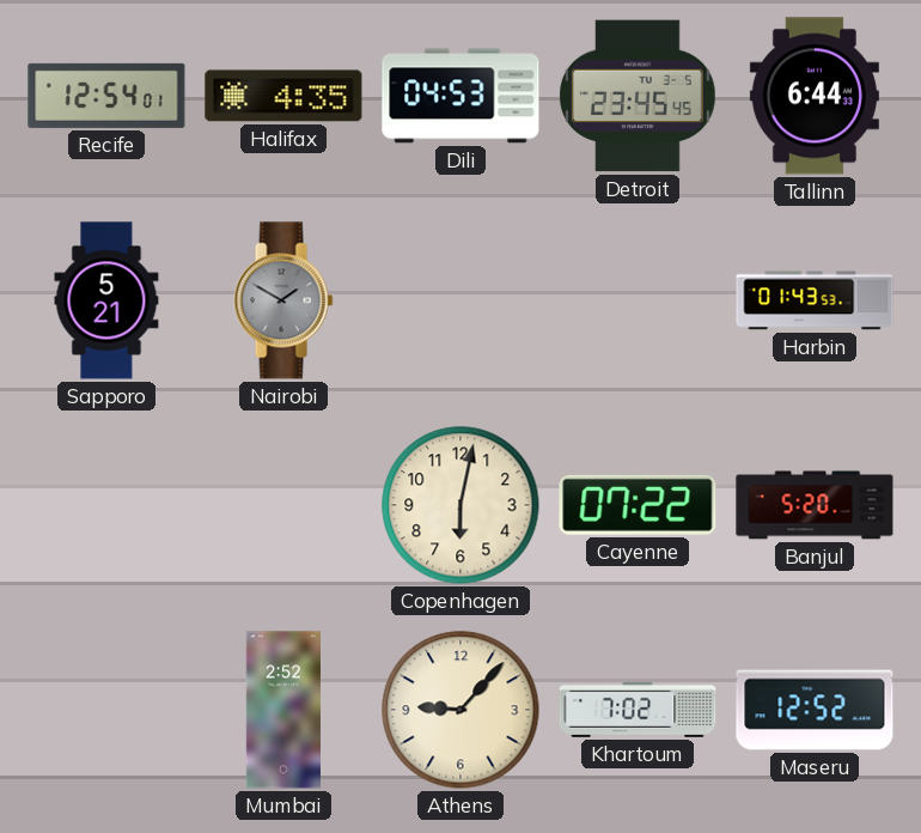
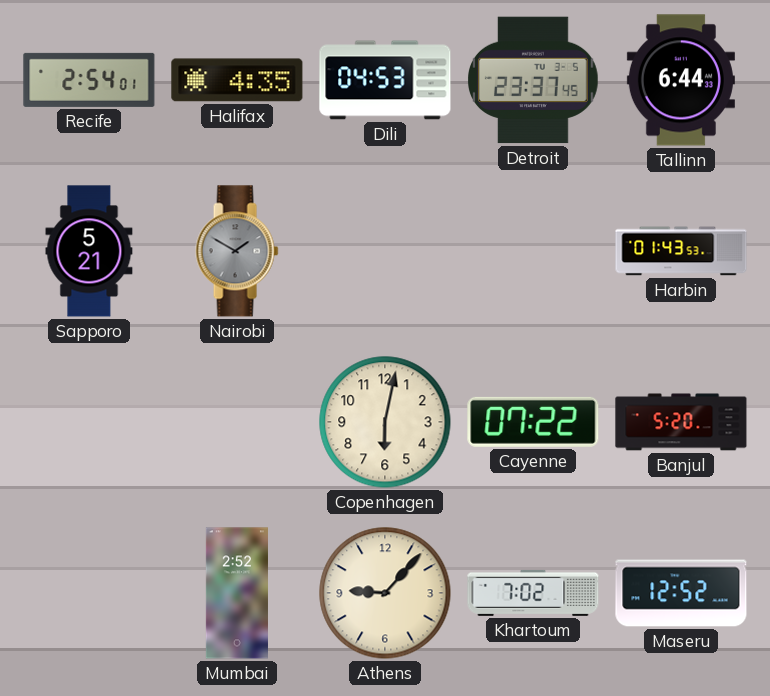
Recife: 12:54 -> 2:54 (89, 80)
Detroit: 23:45 -> 23:37 (534, 80)
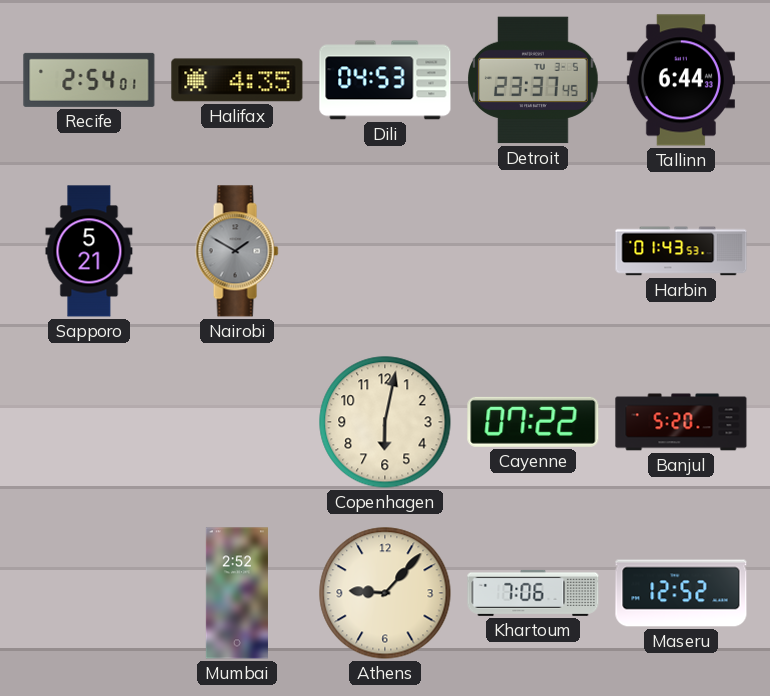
Khartoum: 7:02 -> 7:06 (533, 593)
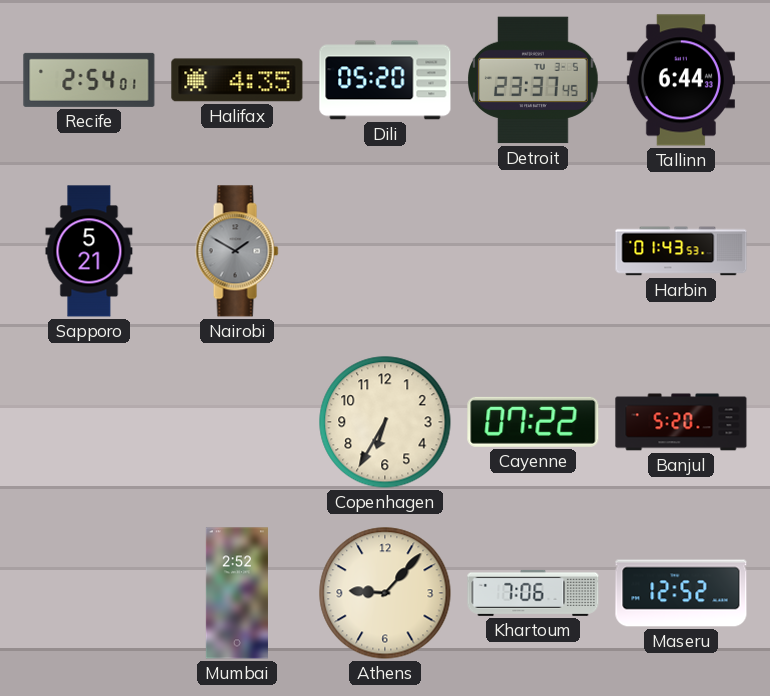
Dili: 04:53 -> 05:20 (385, 80)
Copenhagen: 6:02 -> 6:35 (385, 422)
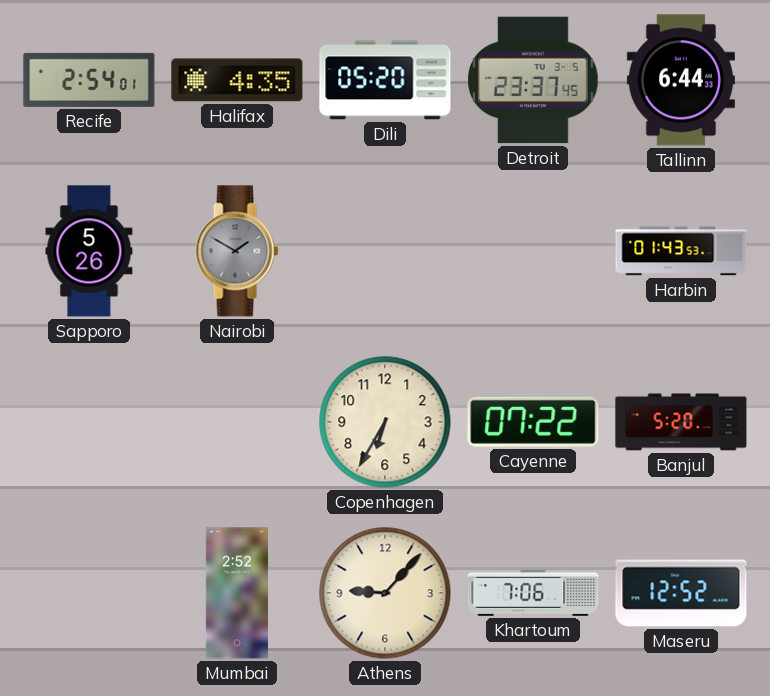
Sapporo: 5:21 -> 5:26 (89, 251)
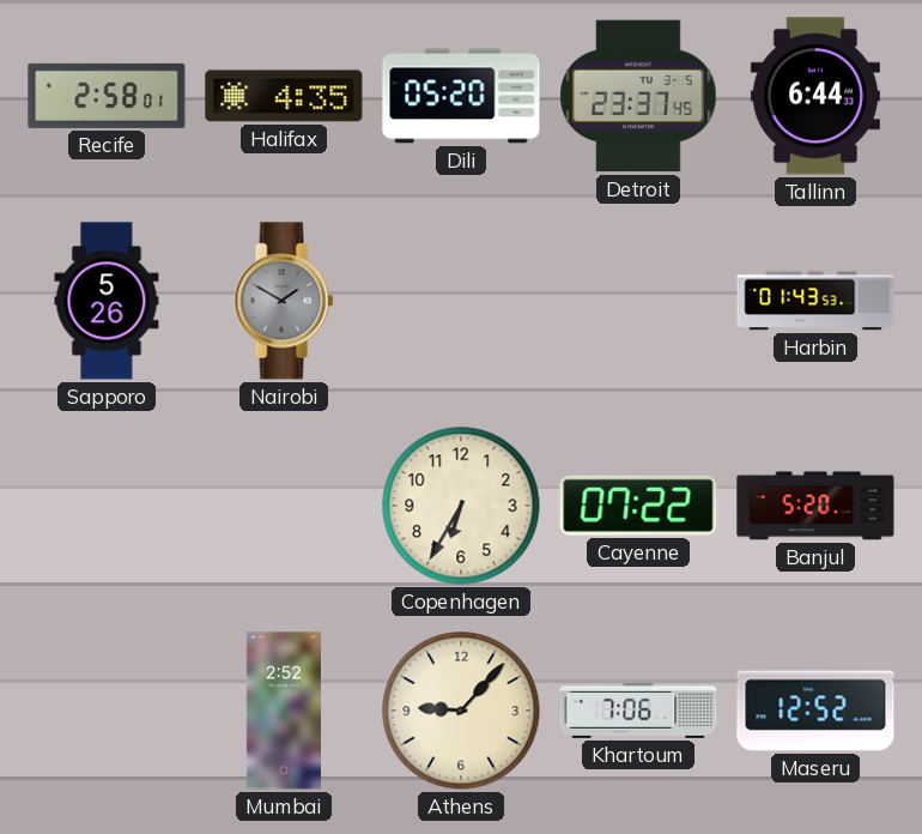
Recife: 2:54 -> 2:58 (107, 96)
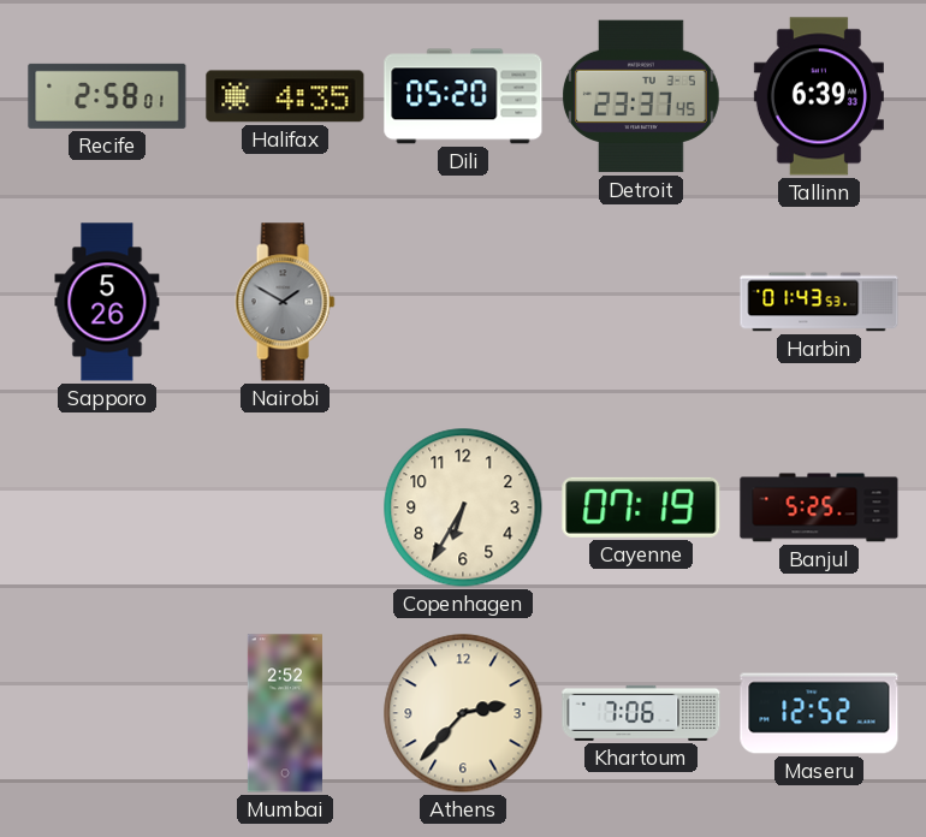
Tallinn: 6:44 -> 6:39 (819, 96)
Cayenne: 07:22 -> 07:19 (641, 507)
Banjul: 5:20 -> 5:25 (819, 507)
Athens: 9:07 -> 2:37 (463, 713)
